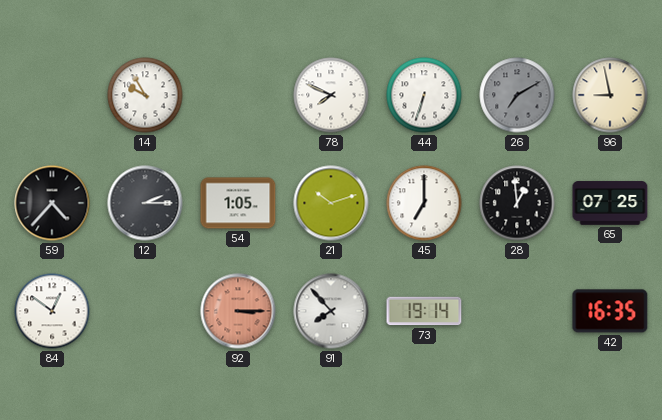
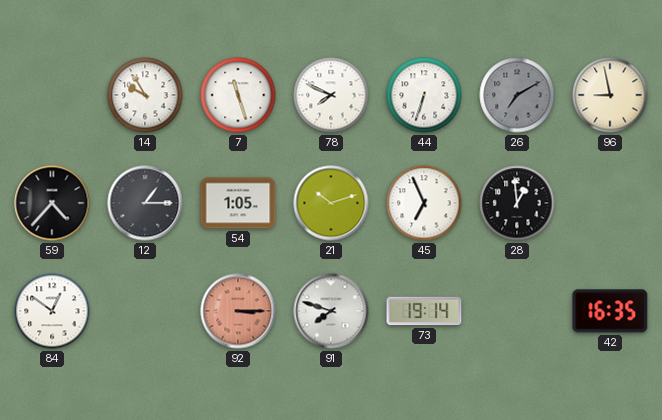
7: none -> 11:27 (238, 95)
12: 2:15 -> 1:15 (145, 203)
45: 7:00 -> 6:56 (424, 203)
65: 07:25 -> none (610, 203)
91: 7:53 -> 7:48 (331, 311)
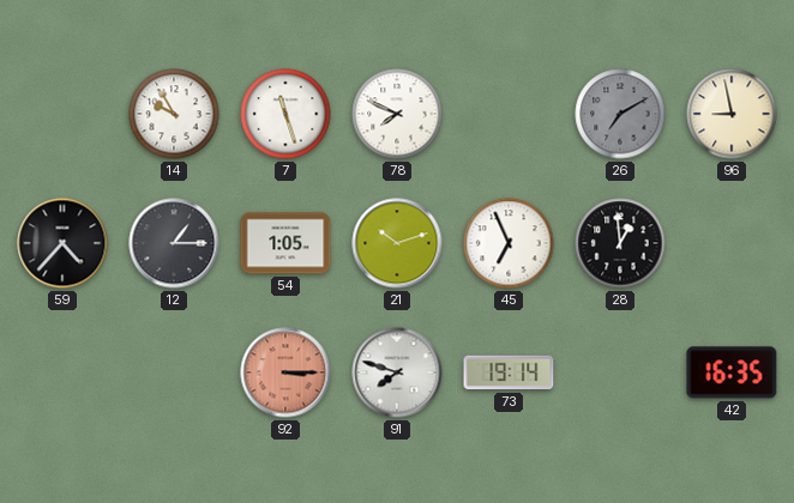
44: 6:33 -> none (424, 95)
84: 12:51 -> none (52, 311)
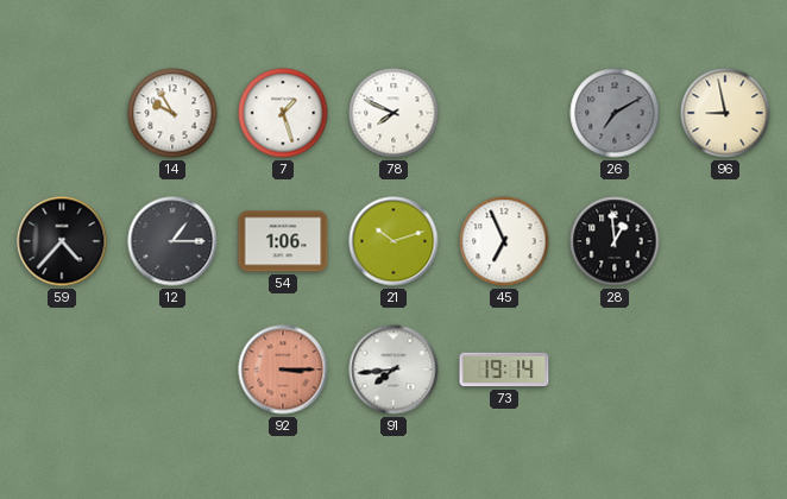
7: 11:27 -> 1:27 (283, 113)
54: 1:05 -> 1:06 (283, 241)
91: 7:48 -> 7:44 (393, 369)
42: 16:35 -> none (732, 372)
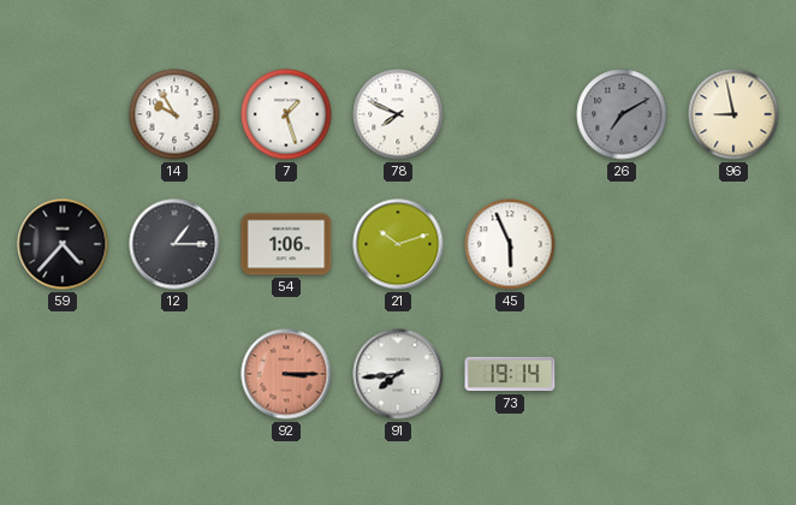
45: 6:56 -> 5:56 (510, 244)
28: 12:59 -> none (615, 241)
